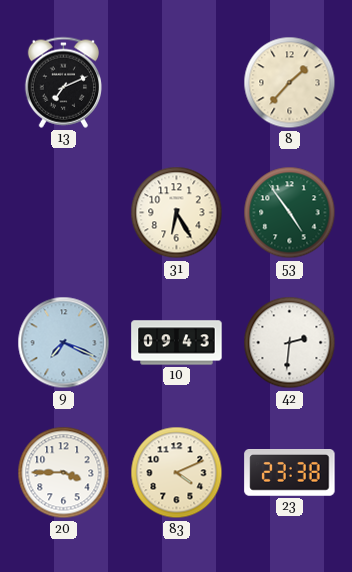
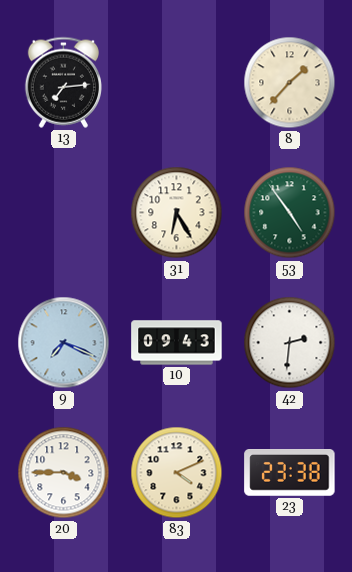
13: 7:11 -> 7:14 (63, 82)
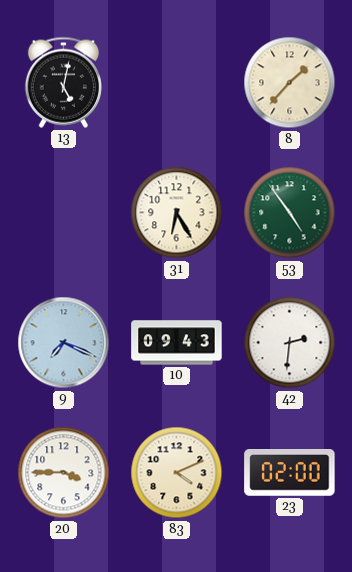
13: 7:14 -> 5:02 (63, 82)
23: 23:38 -> 02:00 (290, 473)
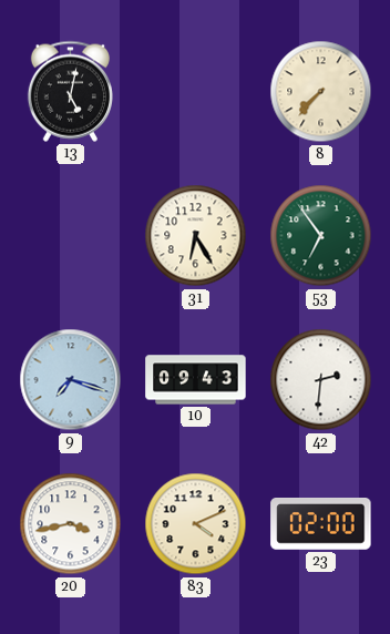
8: 1:37 -> 7:37 (321, 92)
53: 4:54 -> 6:54 (321, 236)
9: 7:19 -> 7:18 (71, 380)
20: 3:45 -> 3:43 (71, 524)
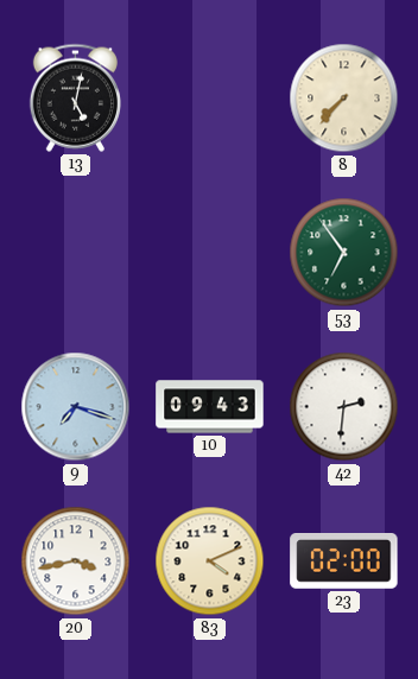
31: 6:25 -> none (196, 236)
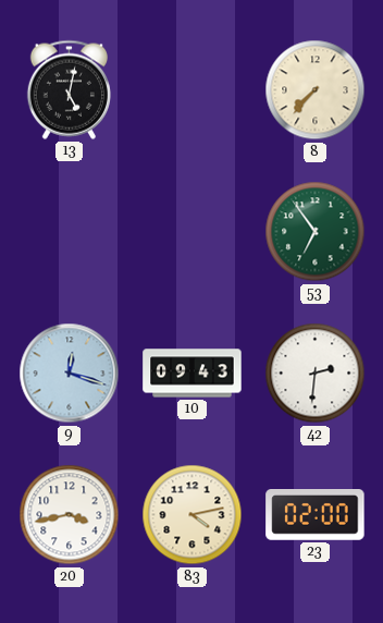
9: 7:18 -> 12:18 (70, 374)
83: 4:11 -> 4:13 (193, 515)
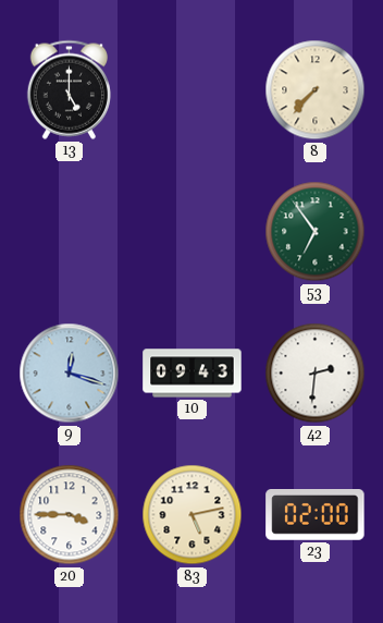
13: 5:02 -> 5:00 (69, 89)
20: 3:43 -> 3:45 (70, 515)
83: 4:13 -> 5:13 (193, 515)
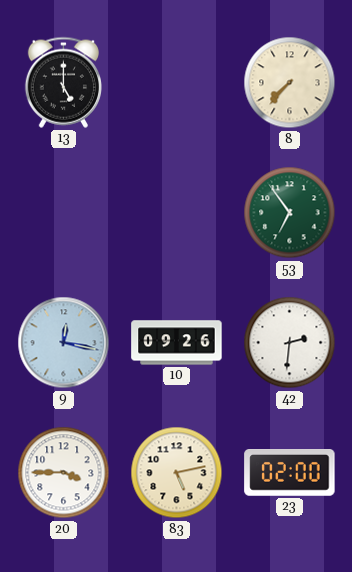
9: 12:18 -> 12:17 (64, 343)
10: 09:43 -> 09:26 (177, 343)
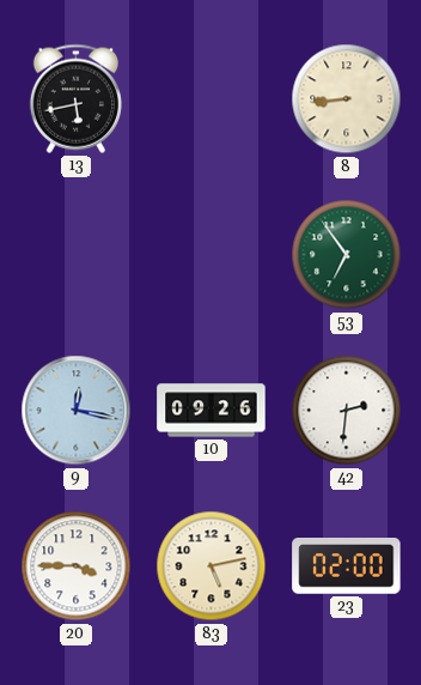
13: 5:00 -> 5:43 (75, 98)
8: 7:37 -> 8:44 (347, 99)
